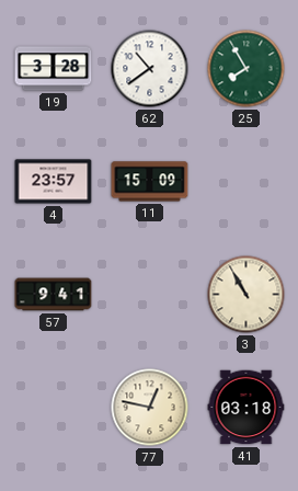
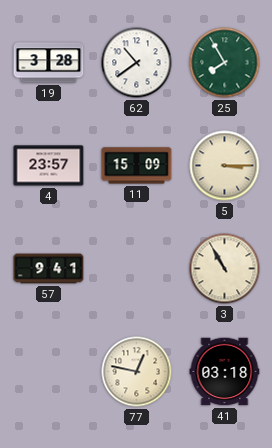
5: none -> 3:15 (225, 166)
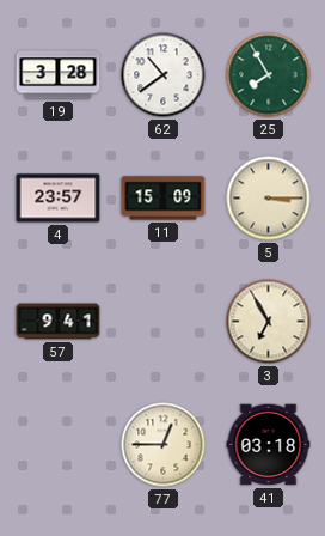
3: 10:55 -> 6:55 (269, 322)
77: 12:47 -> 12:45 (164, 445)
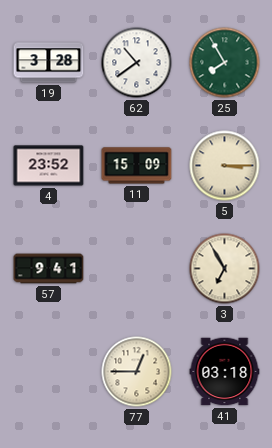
4: 23:57 -> 23:52 (49, 166)
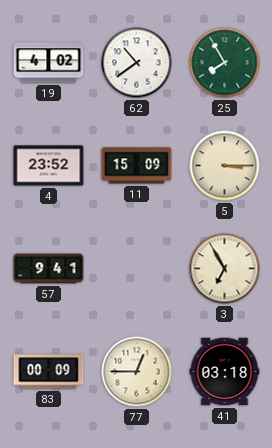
19: 3:28 -> 4:02 (49, 63)
83: none -> 00:09 (49, 372)
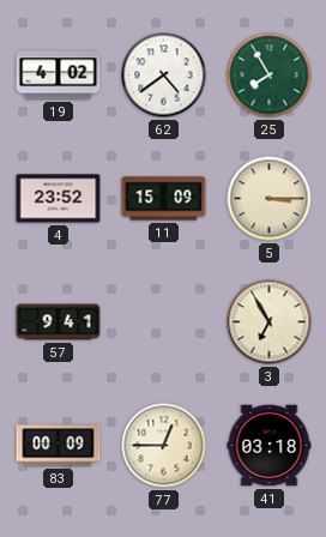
62: 10:39 -> 4:39 (164, 76)
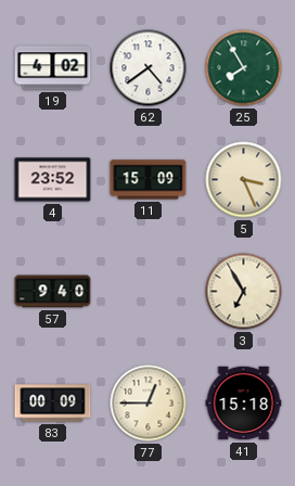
5: 3:15 -> 3:26 (244, 180)
57: 9:41 -> 9:40 (53, 292)
41: 03:18 -> 15:18 (244, 404)
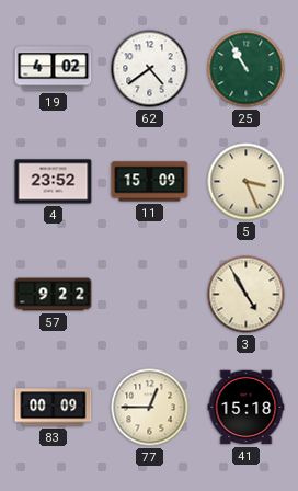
25: 7:55 -> 10:55 (247, 69)
57: 9:40 -> 9:22 (54, 295)
3: 6:55 -> 4:55 (247, 295)
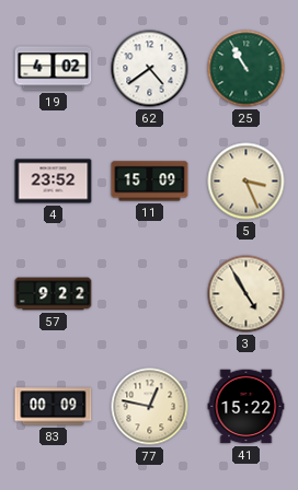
77: 12:45 -> 12:47 (150, 407)
41: 15:18 -> 15:22 (247, 407)
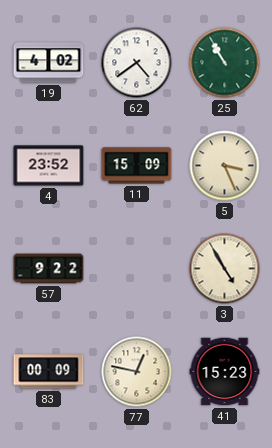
41: 15:22 -> 15:23 (225, 372)
